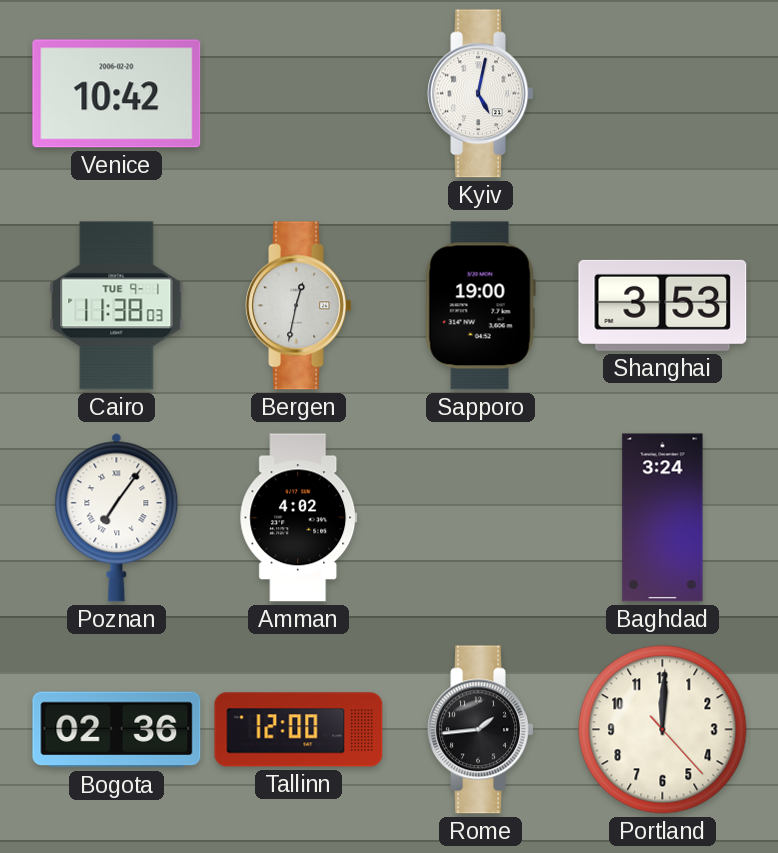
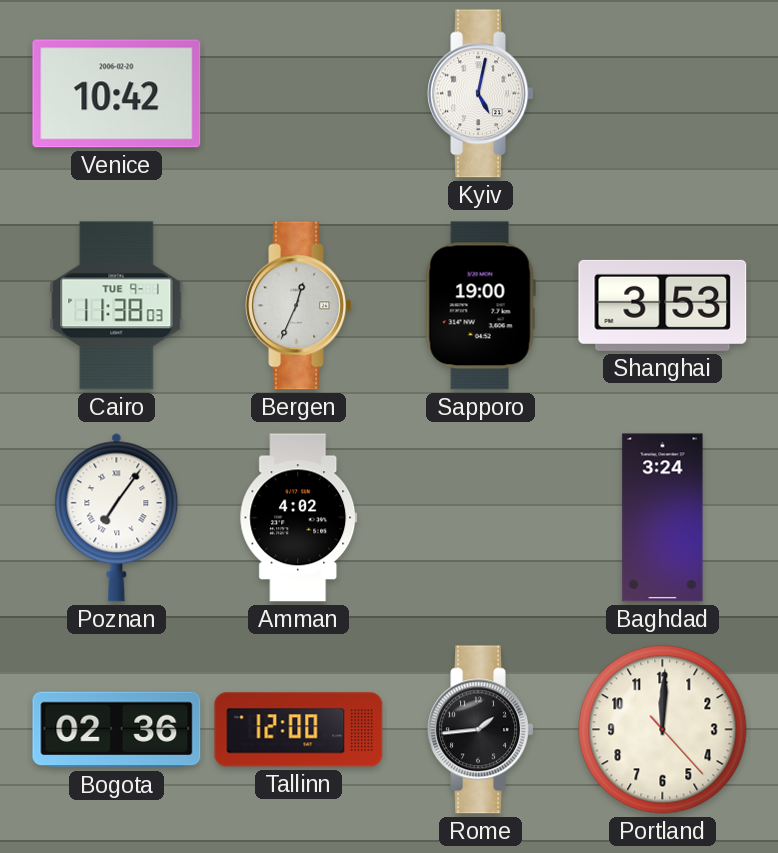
Bergen: 12:32 -> 12:34 (299, 306)
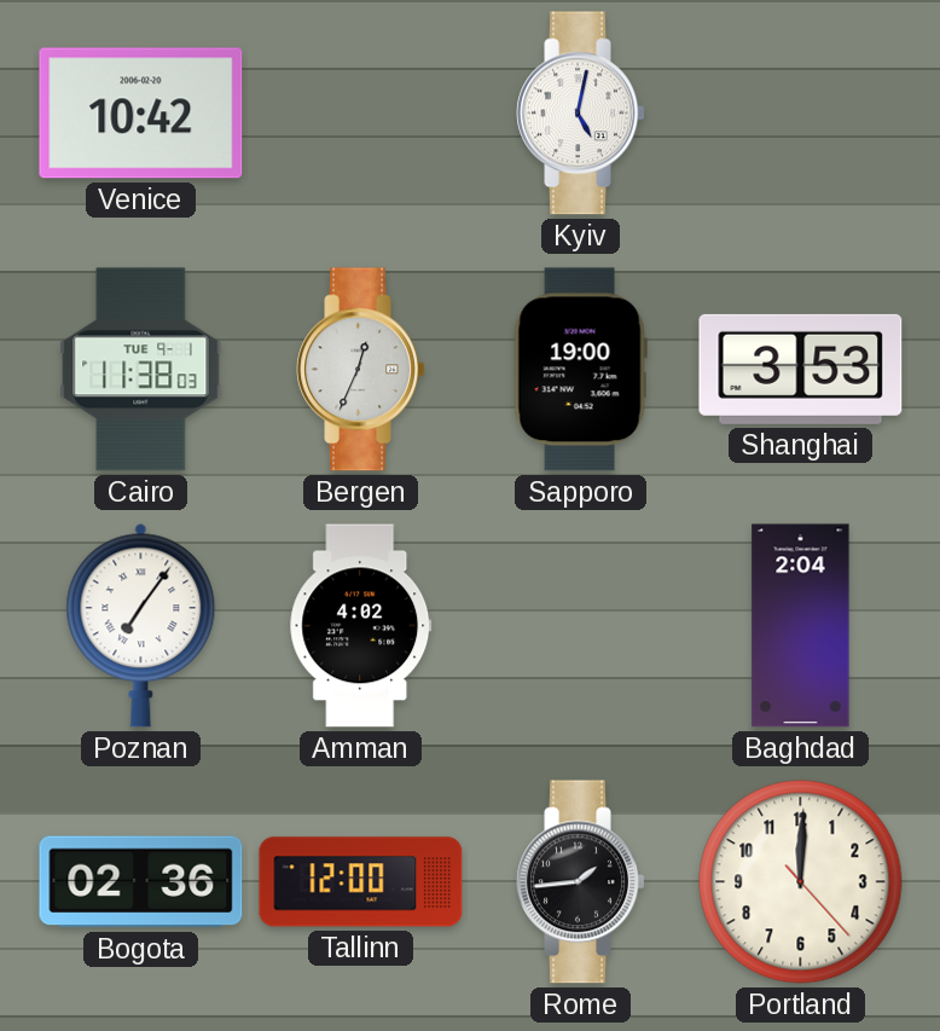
Baghdad: 3:24 -> 2:04 (801, 626)
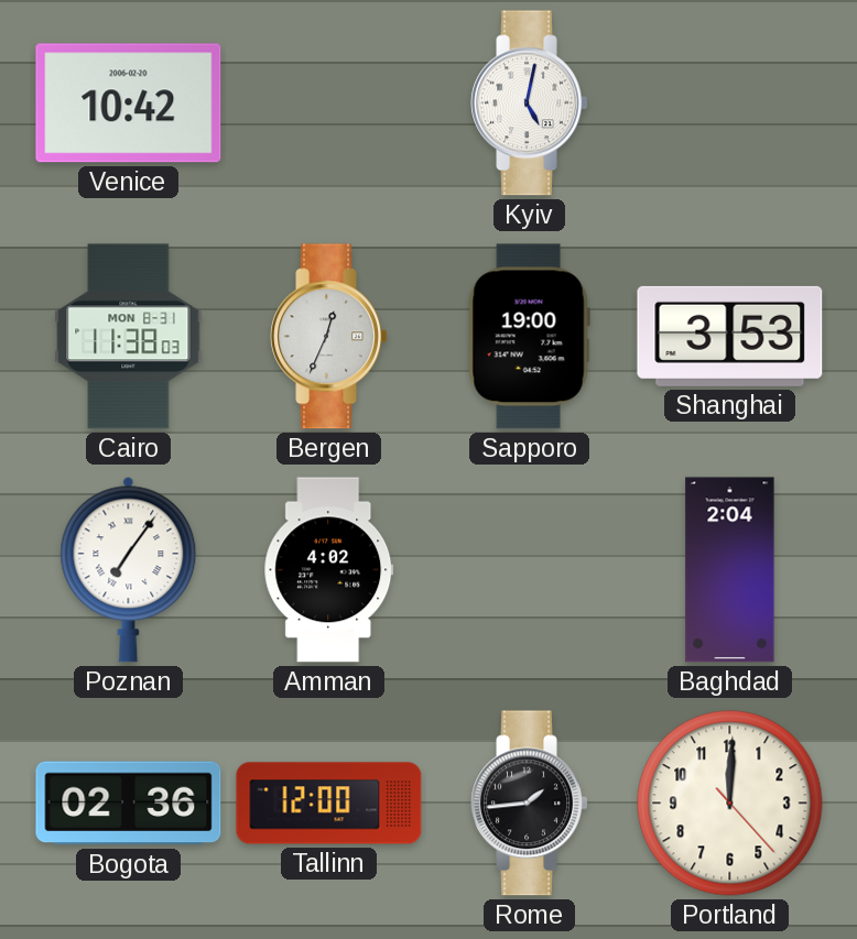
Cairo date: TUE 9-1 -> MON 8-31 (129, 337)
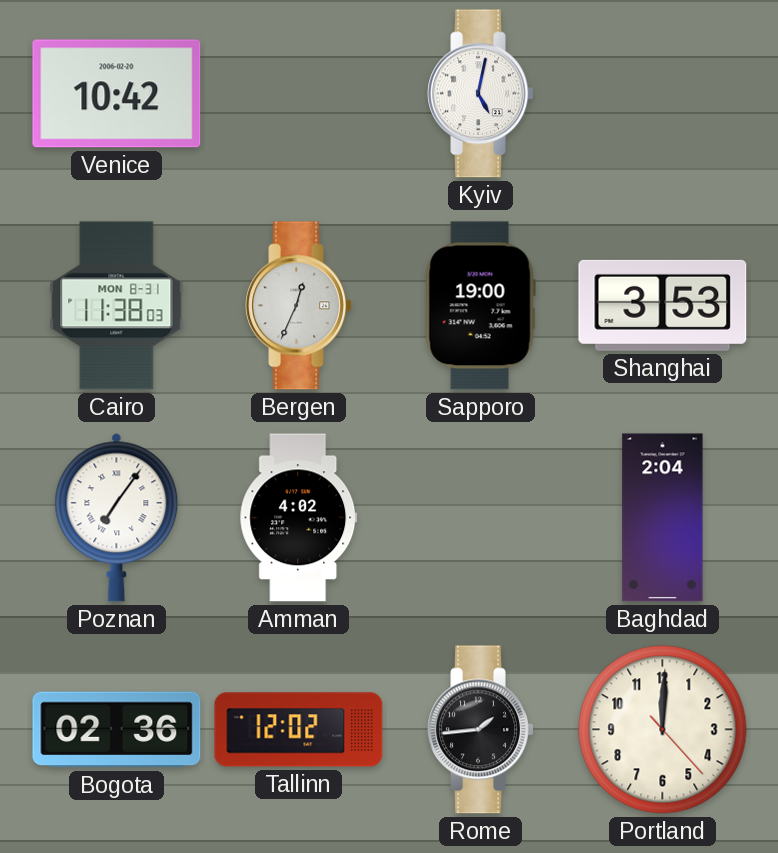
Tallinn: 12:00 -> 12:02 (299, 730)
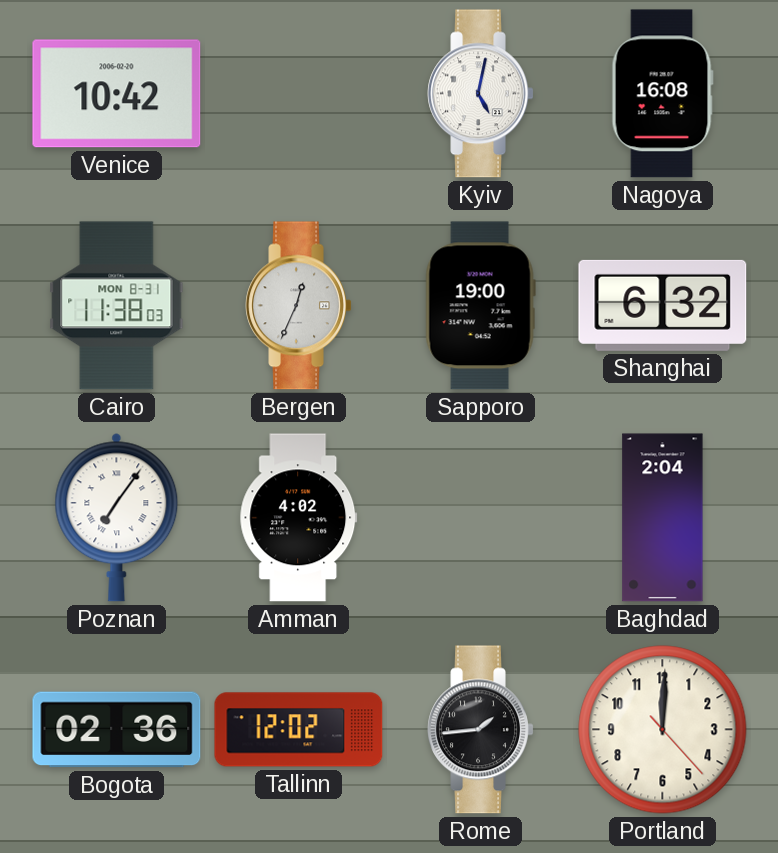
Nagoya: none -> 16:08 (662, 94)
Shanghai: 3:53 -> 6:32 (663, 305)
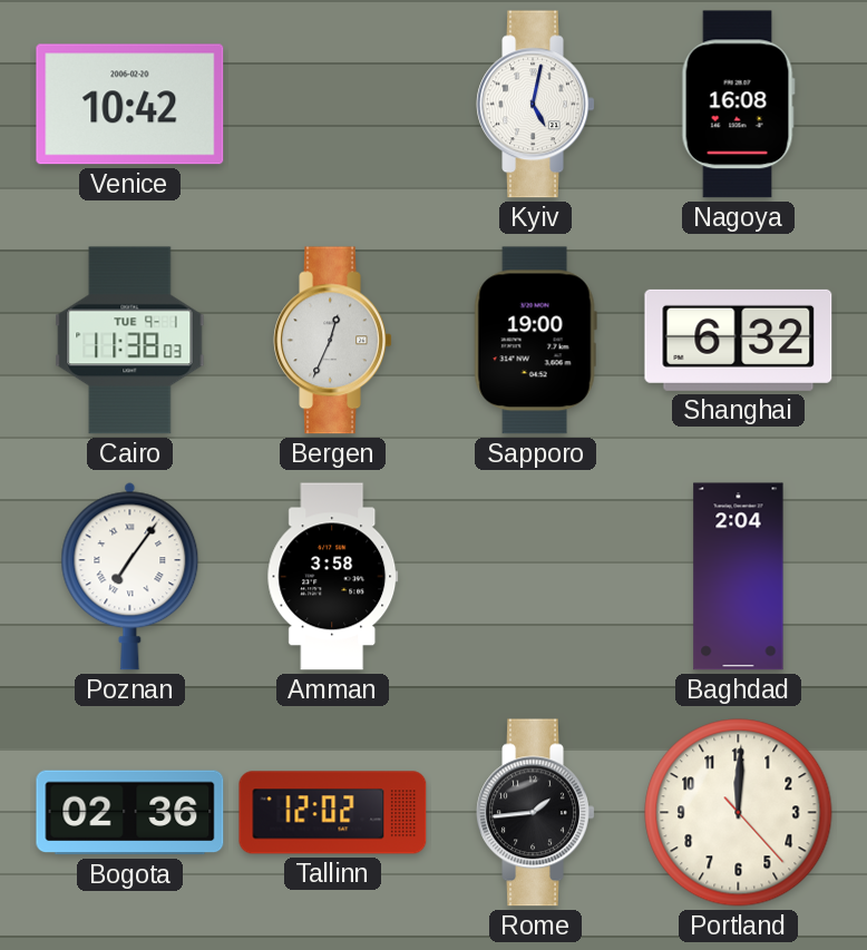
Cairo date: MON 8-31 -> TUE 9-1 (130, 341)
Amman: 4:02 -> 3:58 (333, 577)
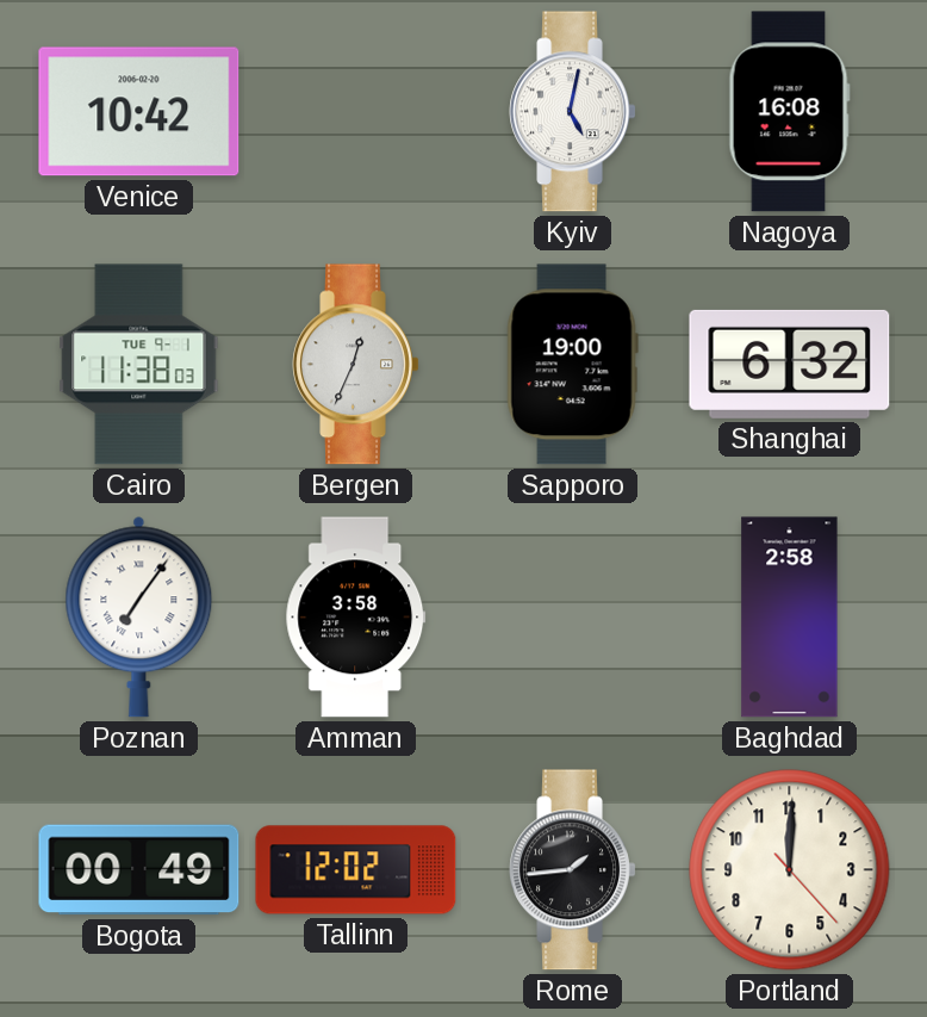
Baghdad: 2:04 -> 2:58 (790, 618)
Bogota: 02:36 -> 00:49 (139, 870)
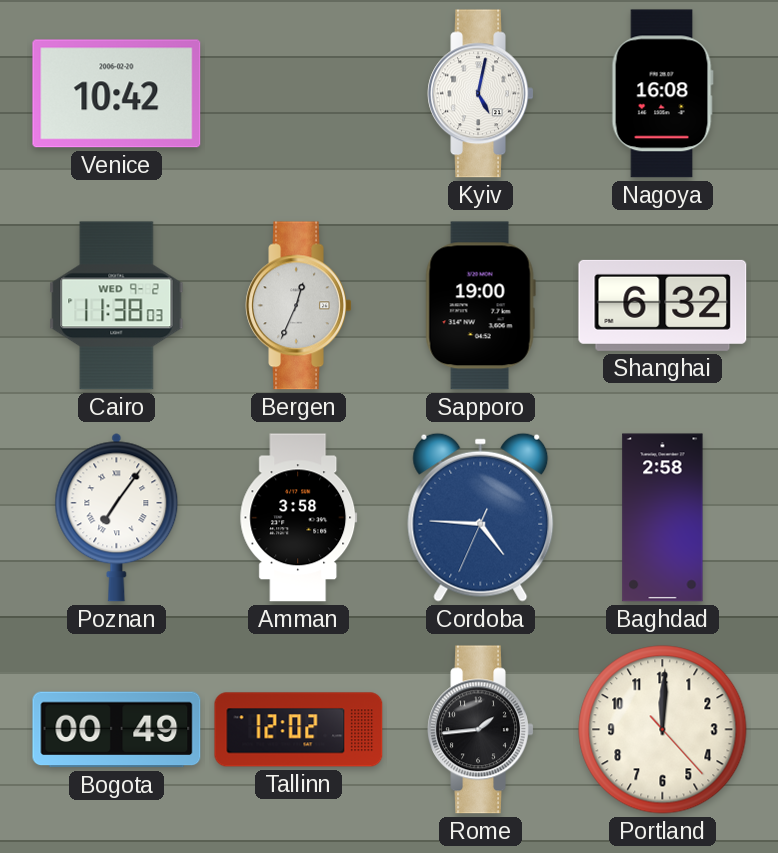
Cairo date: TUE 9-1 -> WED 9-2 (117, 306)
Cordoba: none -> 4:45 (481, 517)
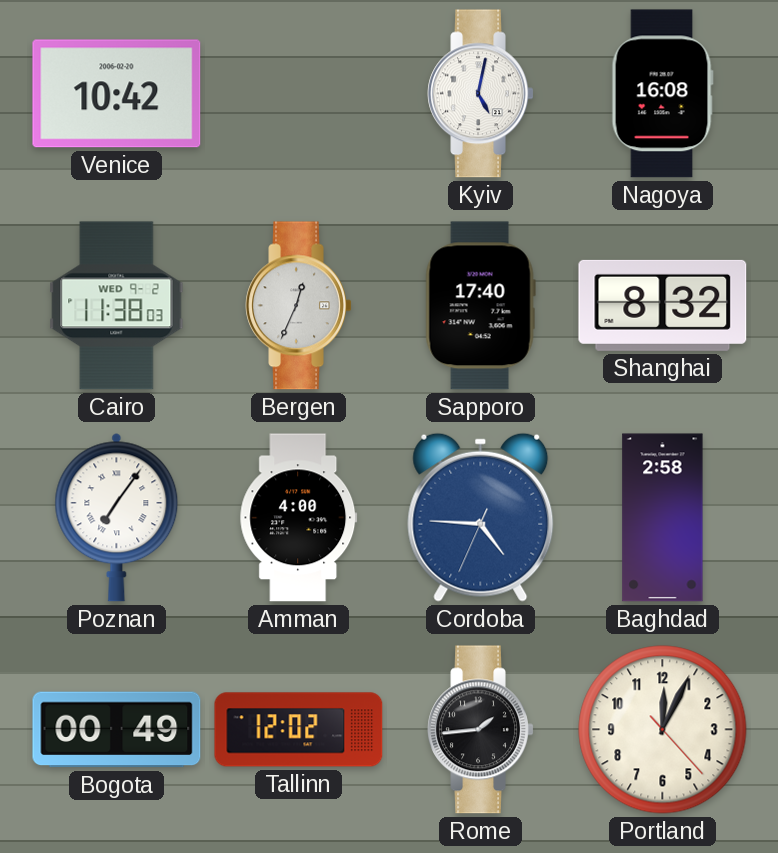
Sapporo: 19:00 -> 17:40 (480, 306)
Shanghai: 6:32 -> 8:32 (663, 305)
Amman: 3:58 -> 4:00 (299, 518)
Portland: 12:00 -> 12:04 (663, 730)
